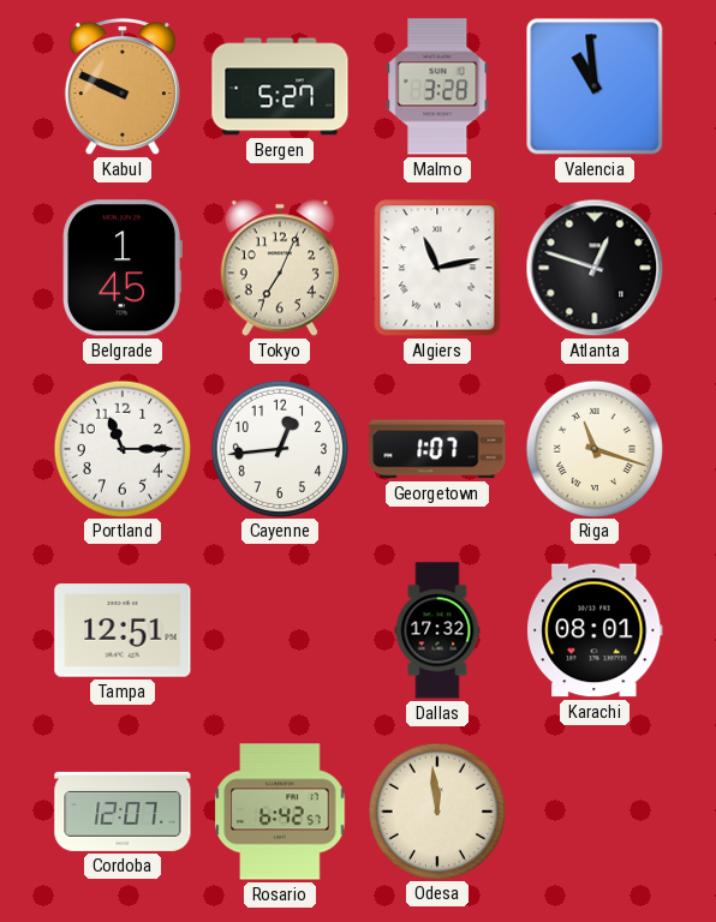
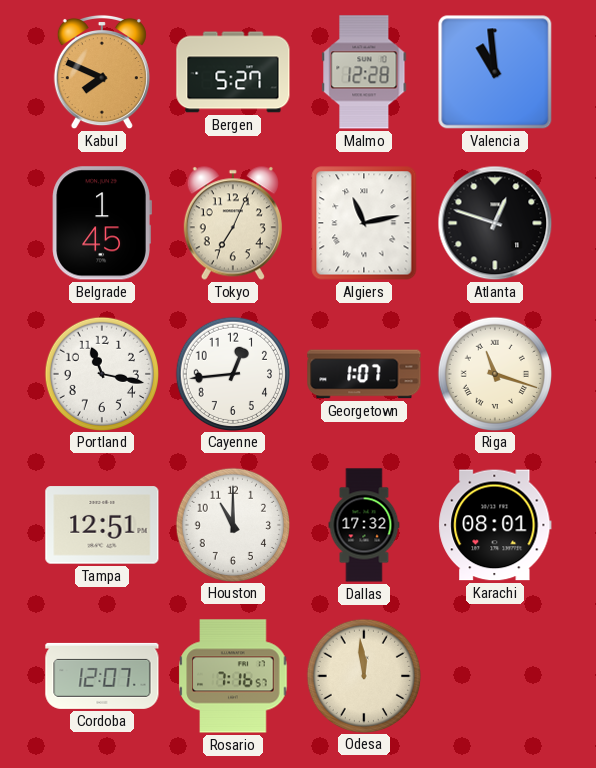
Kabul: 9:49 -> 7:49 (102, 72)
Malmo: 3:28 -> 12:28 (364, 72)
Portland: 11:15 -> 11:17 (101, 373)
Houston: none -> 11:00 (232, 524)
Rosario: 6:42 -> 7:16 (233, 676)
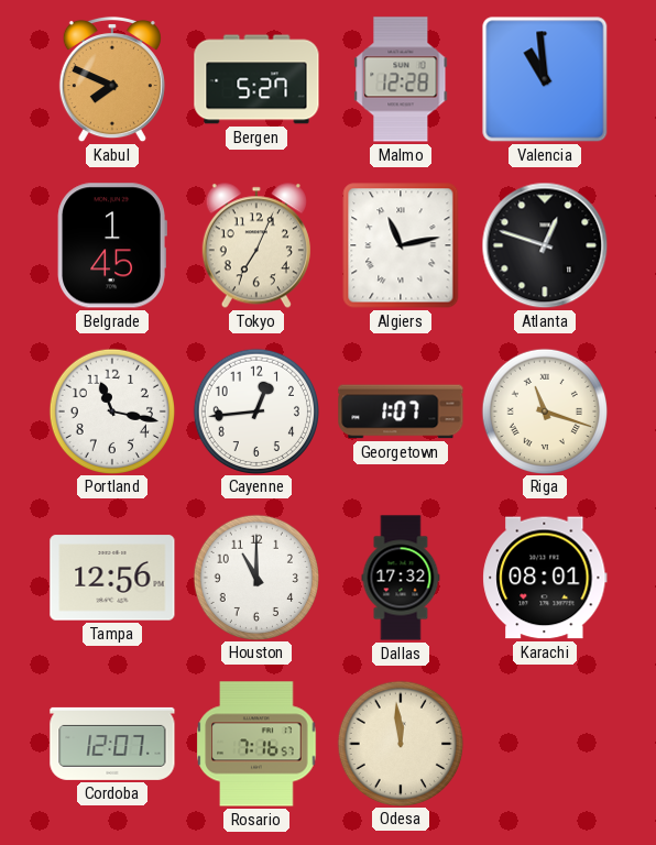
Tampa: 12:51 -> 12:56 (112, 578)
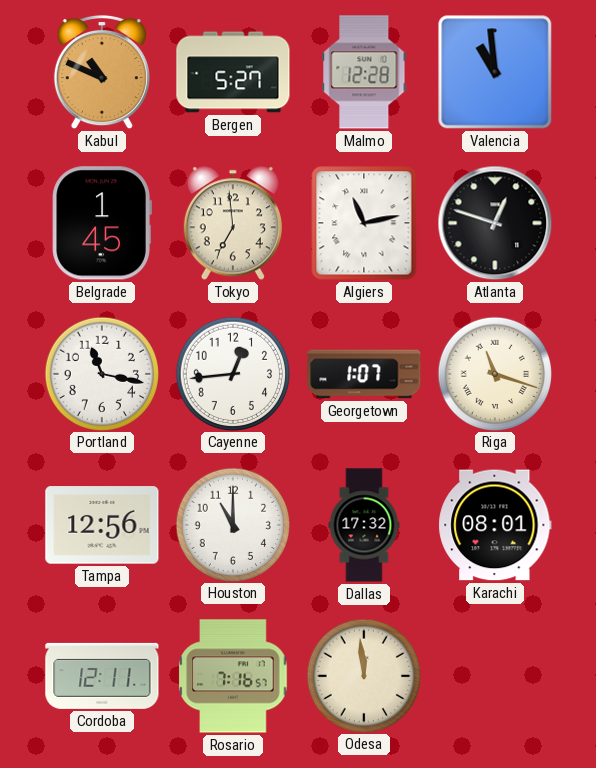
Kabul: 7:49 -> 10:49 (102, 72)
Tokyo: 7:04 -> 6:59 (233, 223)
Cordoba: 12:07 -> 12:11 (102, 676)
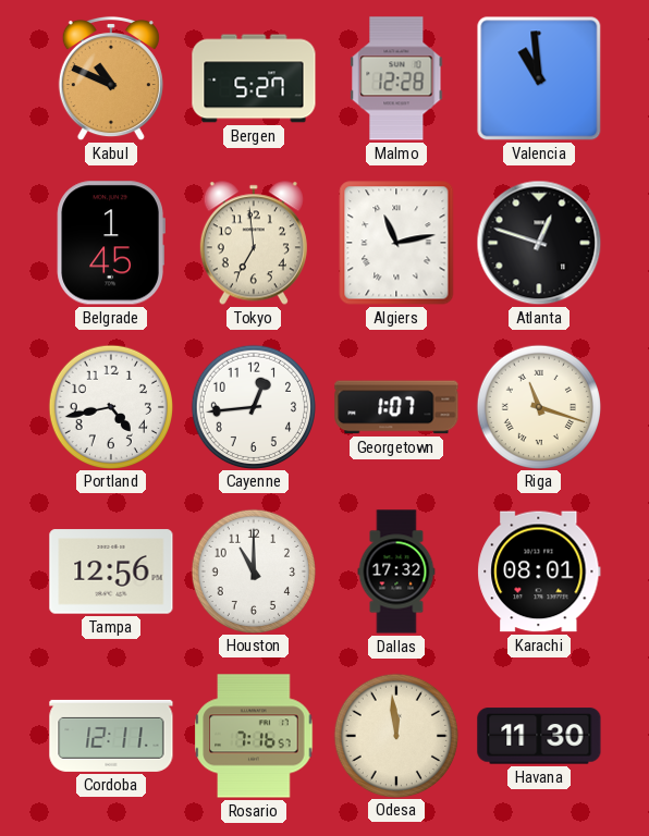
Portland: 11:17 -> 4:43 (110, 406)
Havana: none -> 11:30 (539, 736)
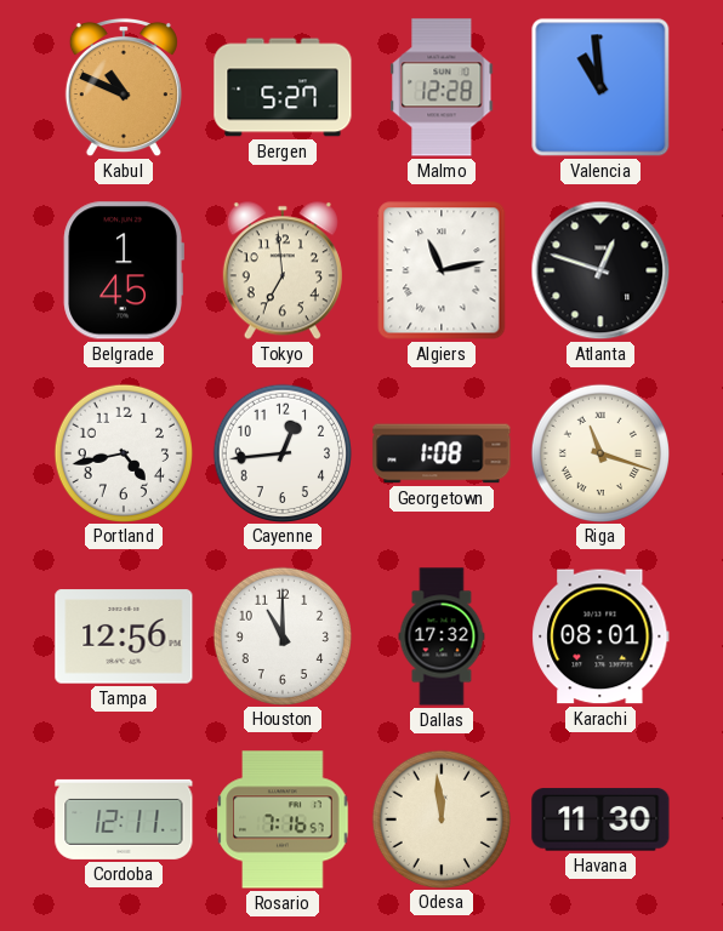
Georgetown: 1:07 -> 1:08 (442, 453)
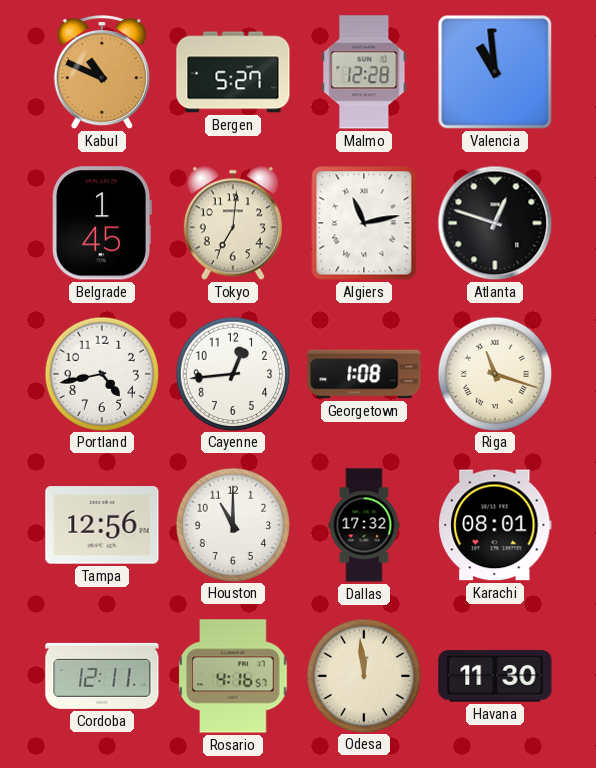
Tokyo: 6:59 -> 7:01 (233, 223)
Rosario: 7:16 -> 4:16 (233, 676)
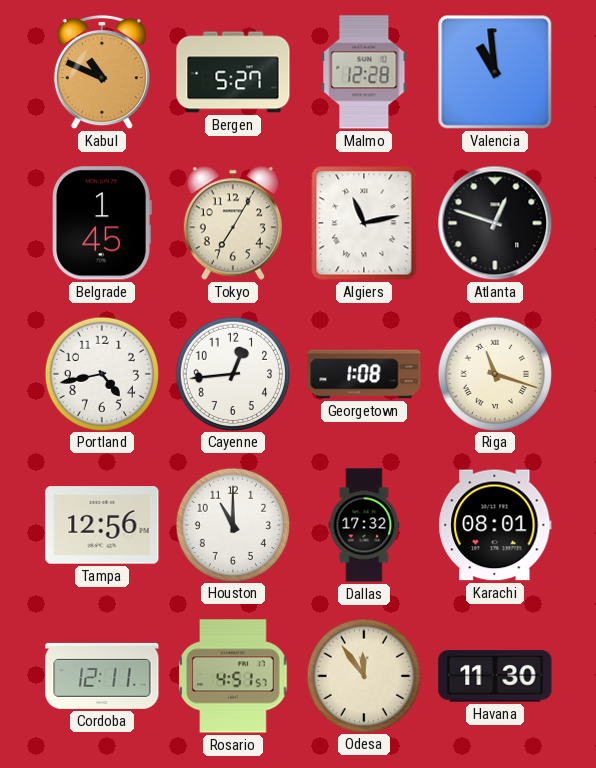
Tokyo: 7:01 -> 7:05 (233, 223)
Rosario: 4:16 -> 4:51 (233, 676)
Odesa: 11:59 -> 11:54 (363, 675)
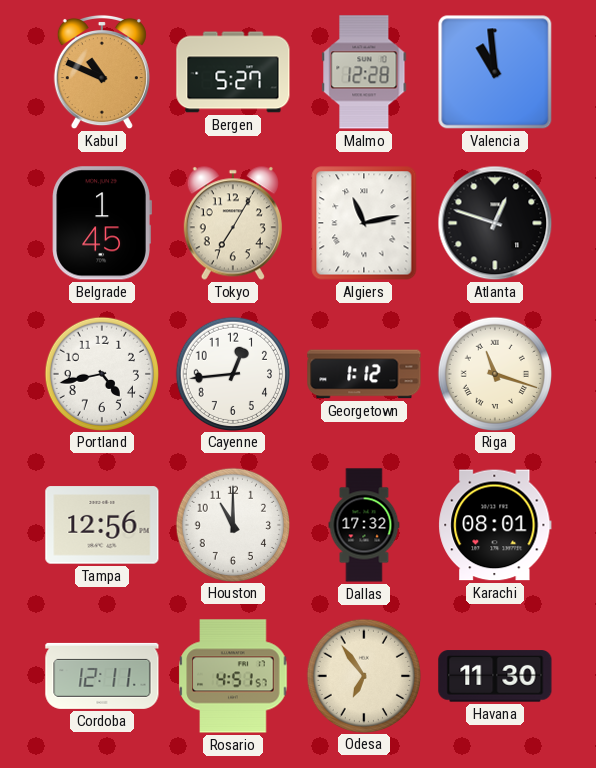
Georgetown: 1:08 -> 1:12 (364, 374)
Odesa: 11:54 -> 6:54 (363, 675)
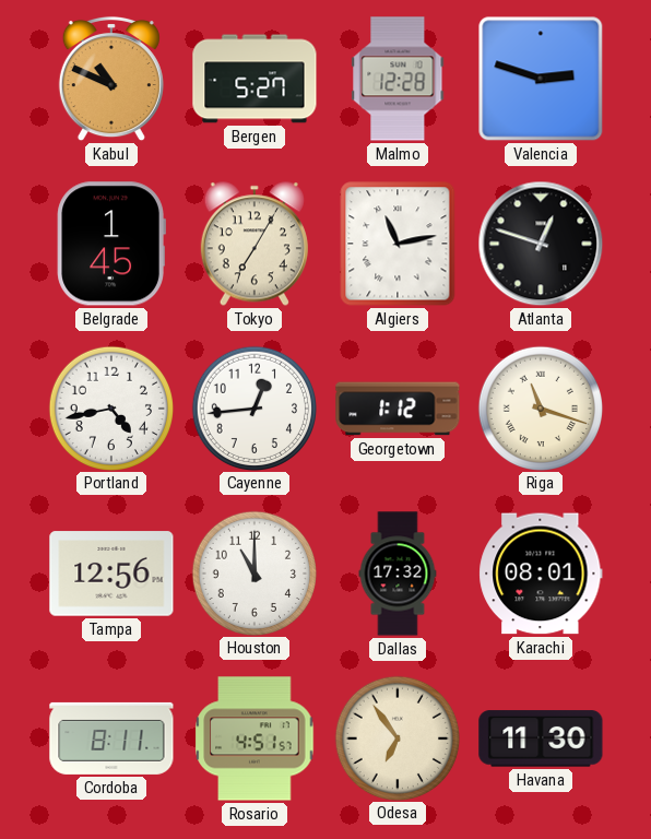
Valencia: 10:59 -> 2:48 (541, 79)
Cordoba: 12:11 -> 8:11 (111, 738)
